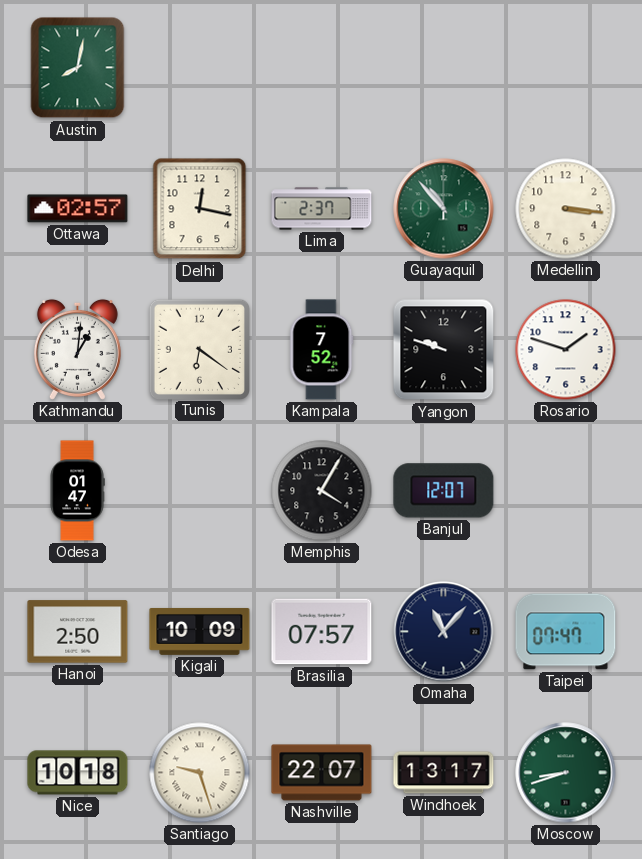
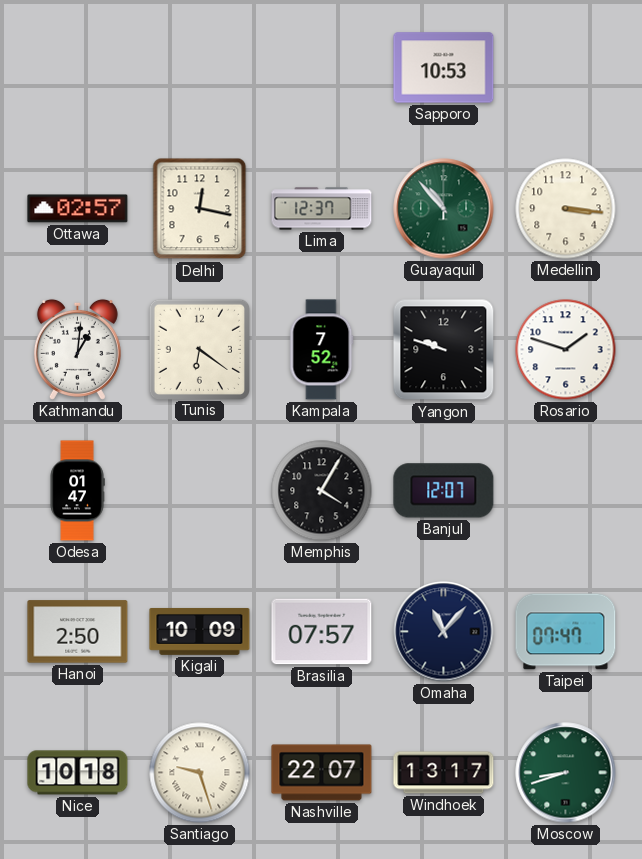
Austin: 8:02 -> none (78, 68)
Sapporo: none -> 10:53 (444, 68)
Lima: 2:37 -> 12:37 (322, 209)
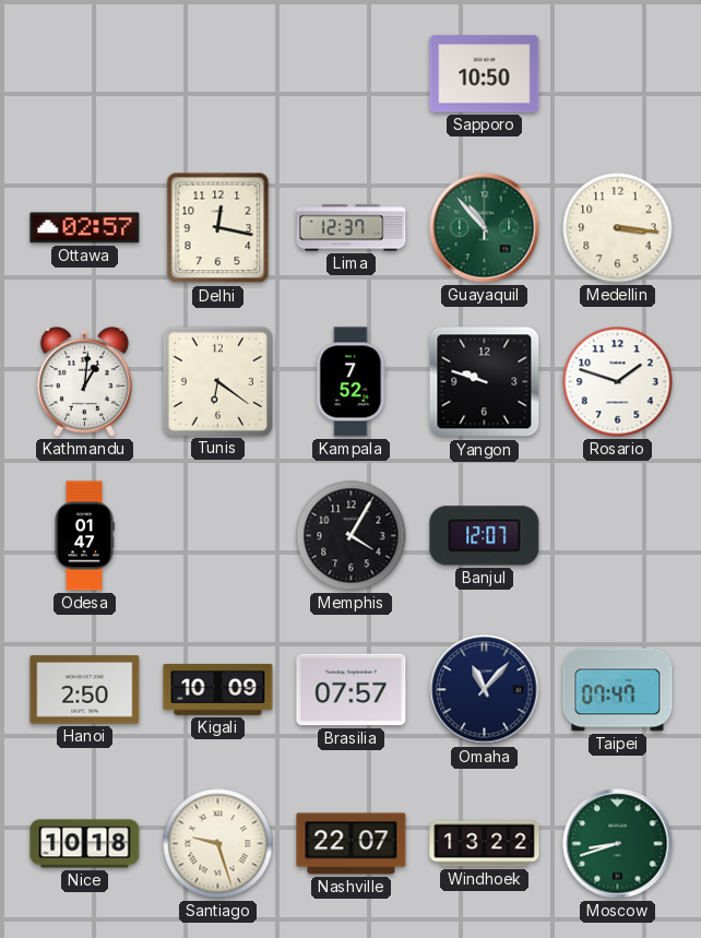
Sapporo: 10:53 -> 10:50 (485, 74)
Windhoek: 13:17 -> 13:22 (485, 844)
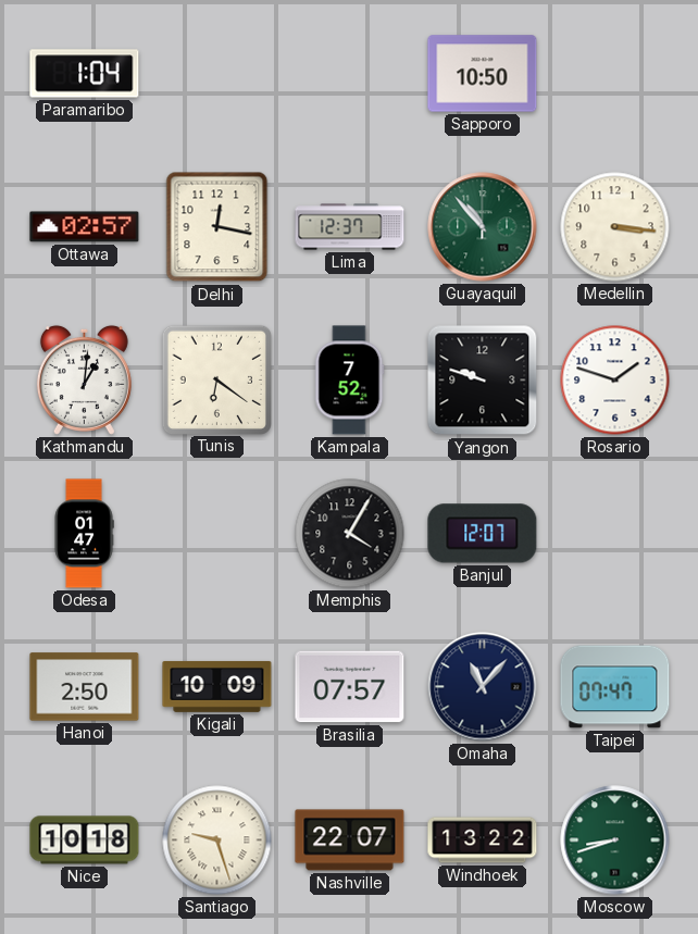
Paramaribo: none -> 1:04 (85, 74)
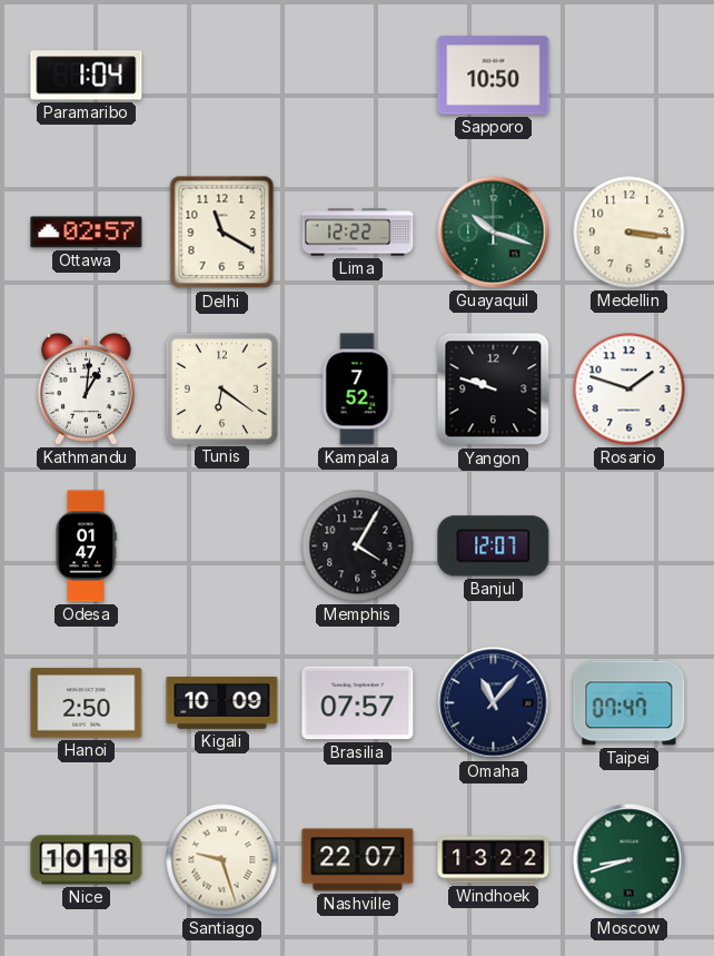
Delhi: 12:17 -> 11:20 (222, 233)
Lima: 12:37 -> 12:22 (358, 233)
Guayaquil: 10:53 -> 10:18 (494, 233)
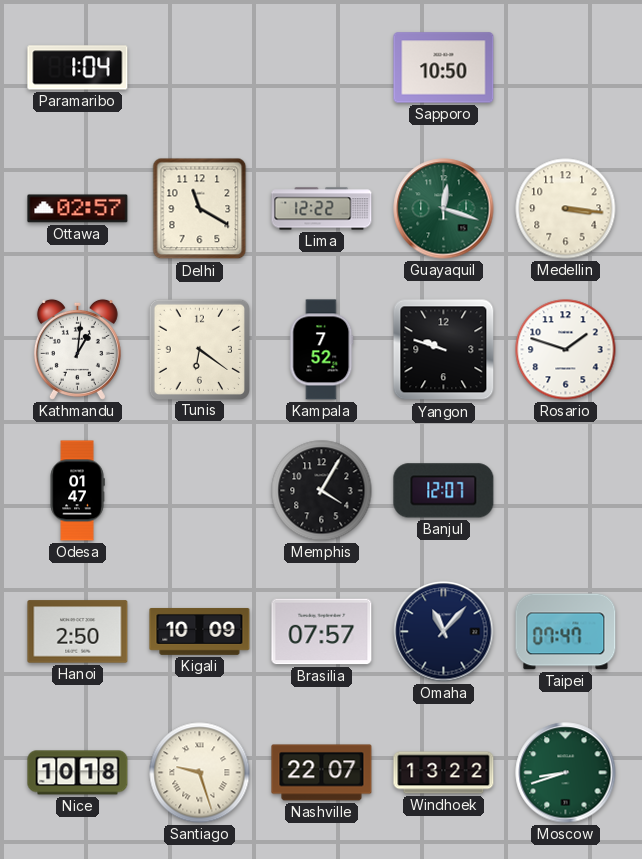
Guayaquil: 10:18 -> 12:18 (444, 209)
